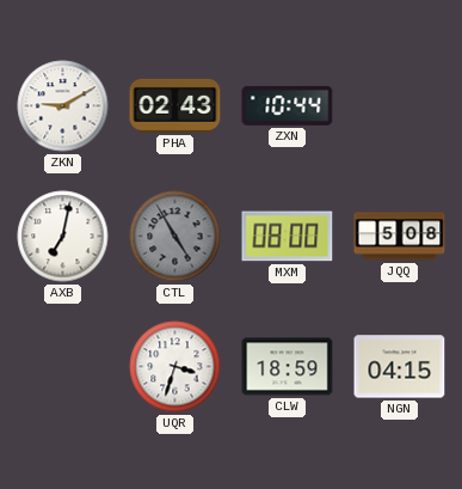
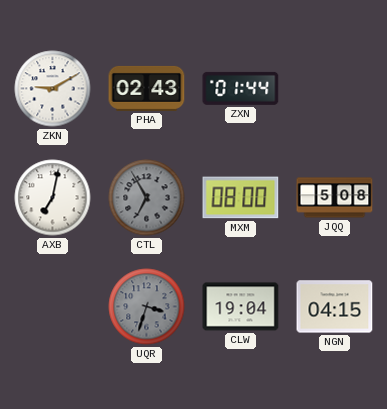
ZXN: 10:44 -> 01:44 (241, 88)
CTL: 4:55 -> 6:55 (147, 198)
UQR dial: white -> grey (147, 307)
CLW: 18:59 -> 19:04 (241, 307)
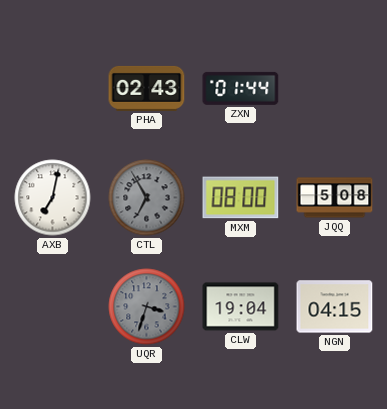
ZKN: 9:10 -> none (53, 89)
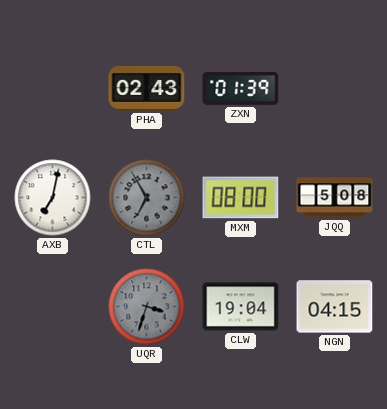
ZXN: 01:44 -> 01:39 (241, 88)
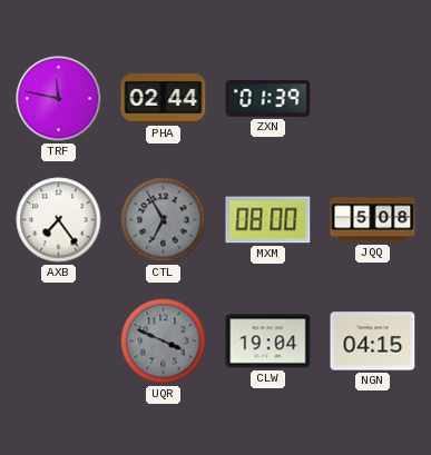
TRF: none -> 11:47 (59, 99)
PHA: 02:43 -> 02:44 (164, 98)
AXB: 7:02 -> 7:24 (59, 220)
UQR: 3:33 -> 3:49 (164, 342)
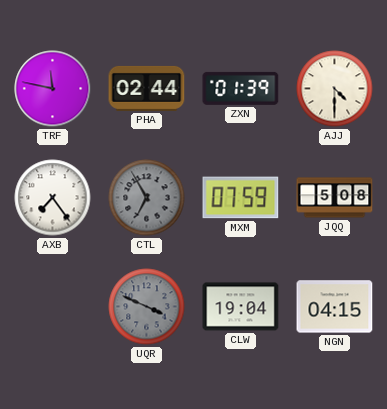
AJJ: none -> 4:30 (335, 89)
MXM: 08:00 -> 07:59 (241, 198)
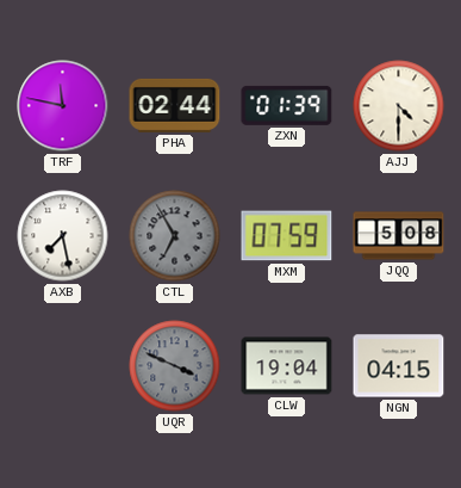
AXB: 7:24 -> 7:28 (63, 236)
